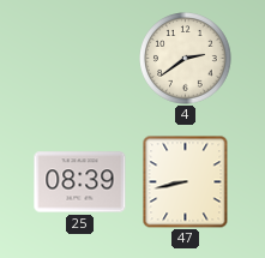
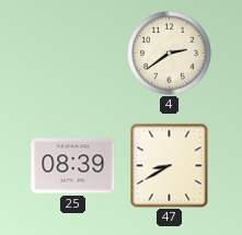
47: 8:43 -> 8:40 (170, 165)
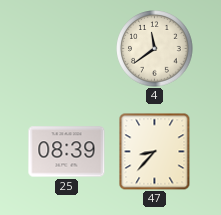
4: 2:39 -> 11:39 (155, 49)
47: 8:40 -> 8:37 (155, 151)
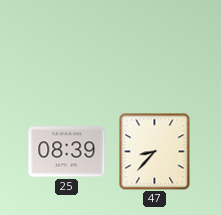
4: 11:39 -> none (155, 49)
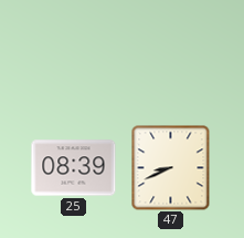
47: 8:37 -> 8:41 (171, 167)
